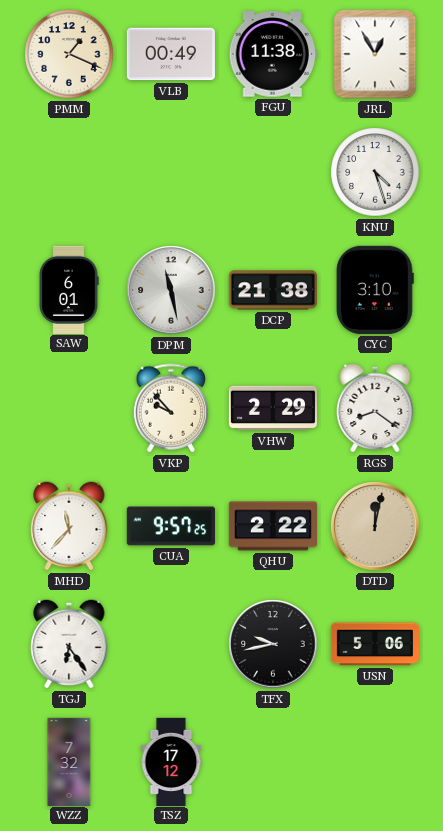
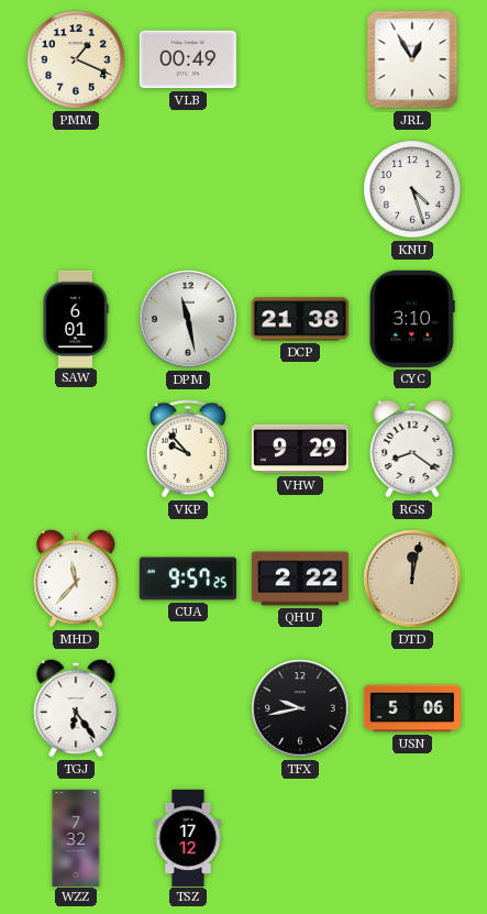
FGU: 11:38 -> none (273, 54)
VHW: 2:29 -> 9:29 (300, 449)
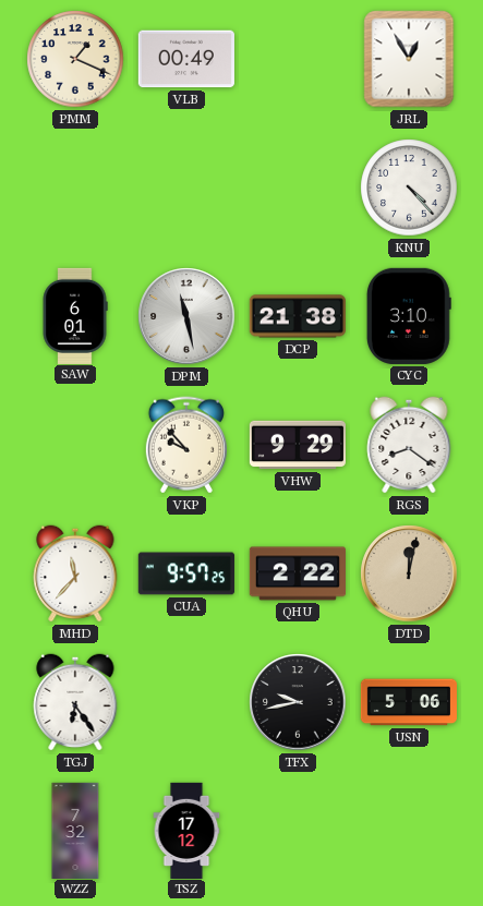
KNU: 4:27 -> 4:23 (409, 188)
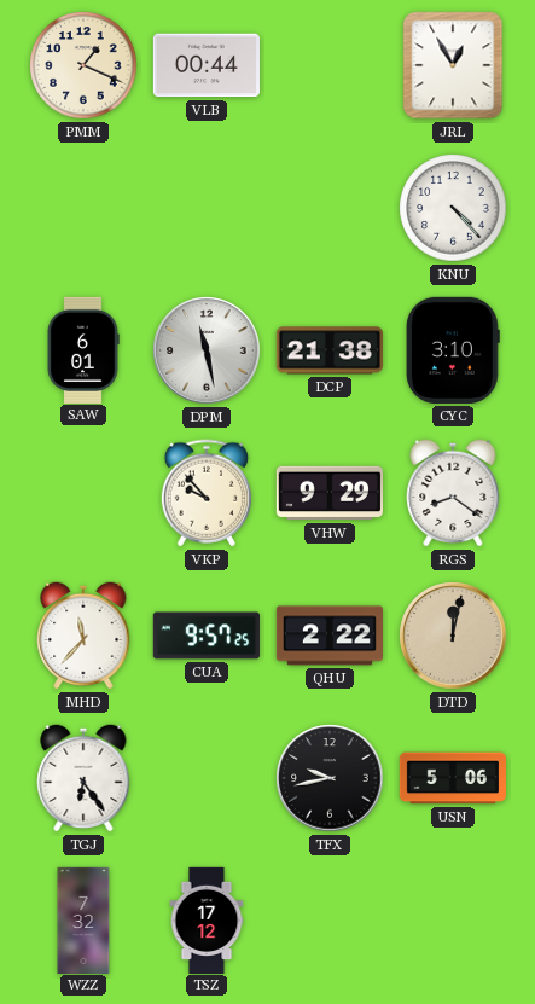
VLB: 00:49 -> 00:44 (207, 65)
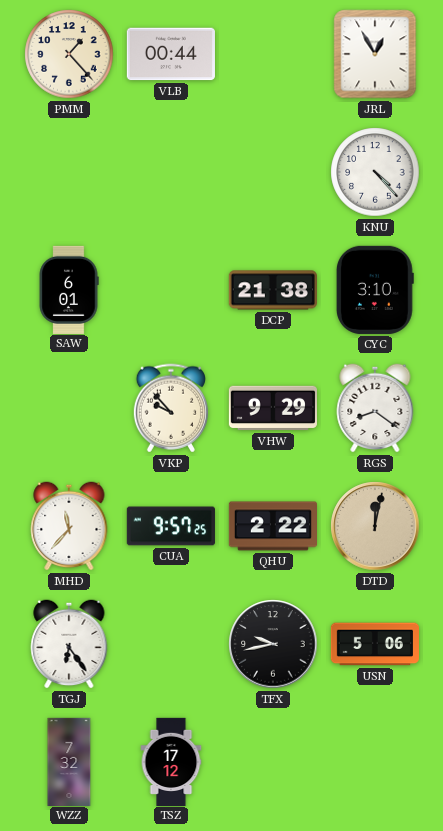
PMM: 1:19 -> 1:23 (69, 54)
DPM: 11:28 -> none (207, 350)
